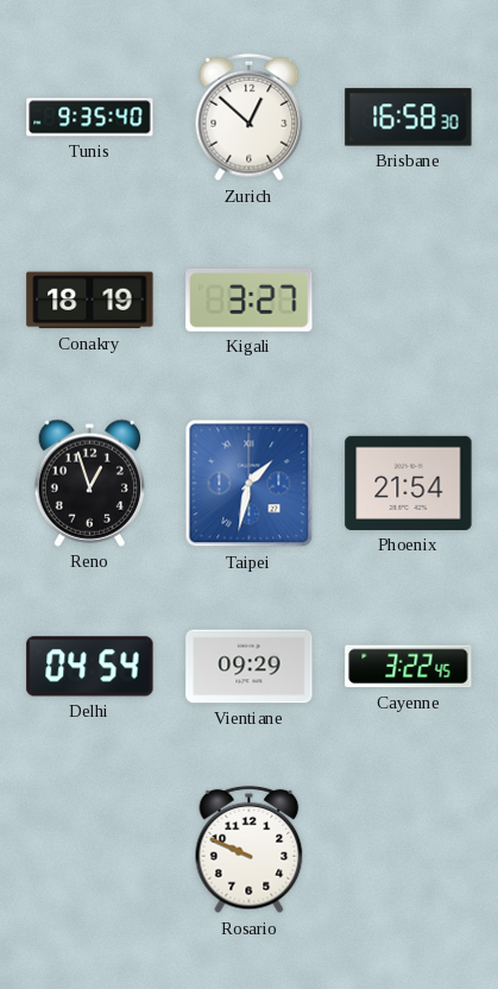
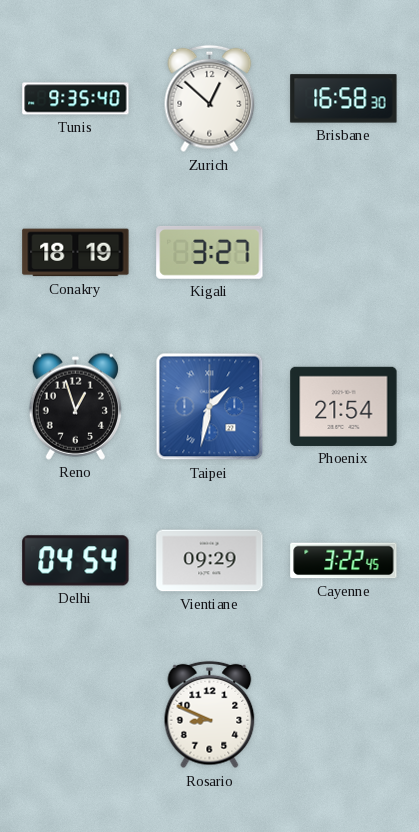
Rosario: 9:49 -> 8:49 (210, 715)
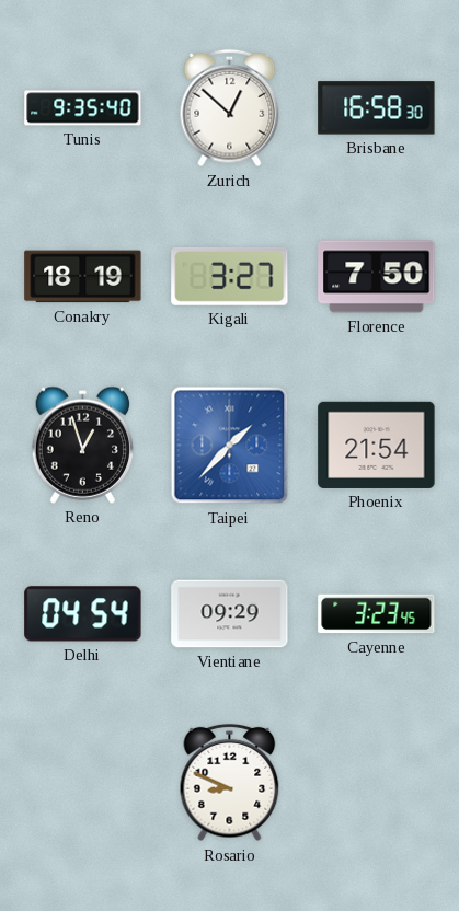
Florence: none -> 7:50 (377, 277)
Taipei: 1:32 -> 1:37 (230, 446)
Cayenne: 3:22 -> 3:23 (377, 614)
